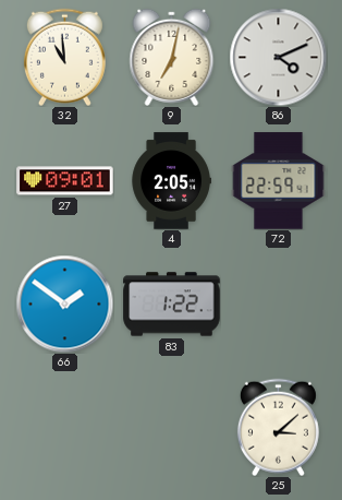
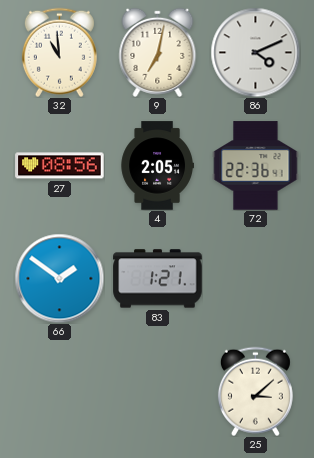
27: 09:01 -> 08:56 (60, 166)
72: 22:59 -> 22:36 (256, 166)
83: 1:22 -> 1:21 (158, 279)
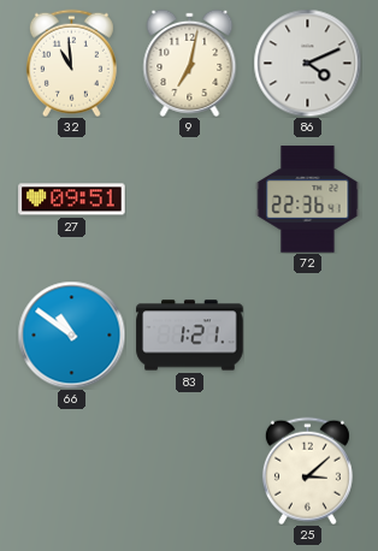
27: 08:56 -> 09:51 (72, 200)
4: 2:05 -> none (157, 166)
66: 1:51 -> 10:51 (71, 334)
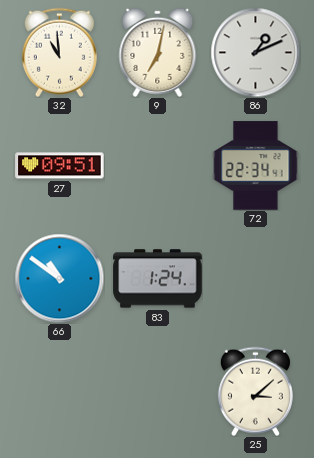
86: 4:11 -> 1:11 (255, 52)
72: 22:36 -> 22:34 (256, 166)
83: 1:21 -> 1:24 (158, 279)
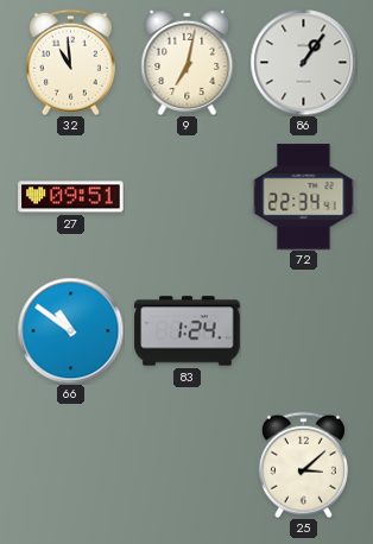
86: 1:11 -> 1:06 (303, 62)
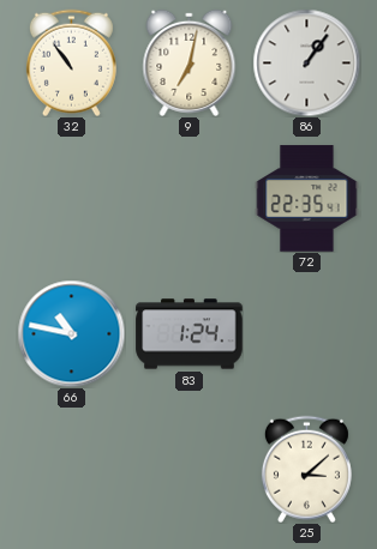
32: 10:59 -> 10:54 (71, 62)
27: 09:51 -> none (71, 197)
72: 22:34 -> 22:35 (307, 199)
66: 10:51 -> 10:47 (71, 333)
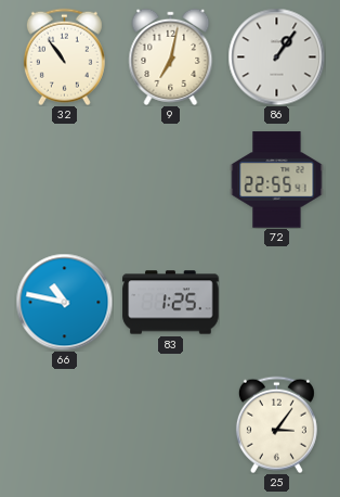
72: 22:35 -> 22:55 (277, 180)
83: 1:24 -> 1:25 (171, 303)
25: 3:08 -> 3:06 (276, 424)
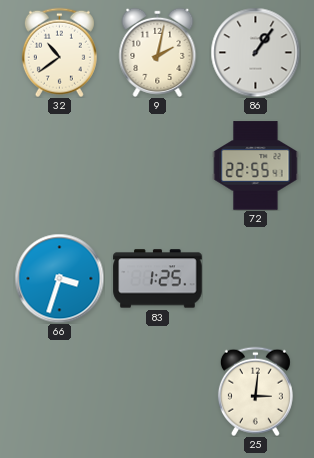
32: 10:54 -> 10:39 (59, 52)
9: 7:02 -> 2:02 (158, 52)
66: 10:47 -> 3:33 (59, 278)
25: 3:06 -> 3:01 (255, 391)
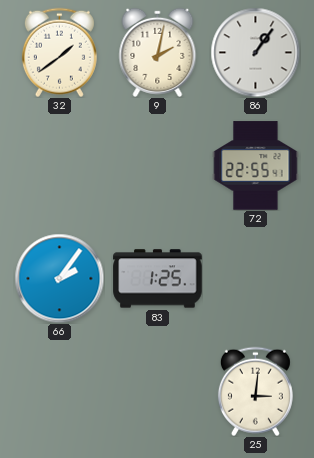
32: 10:39 -> 1:39 (59, 52)
66: 3:33 -> 2:06 (59, 278)
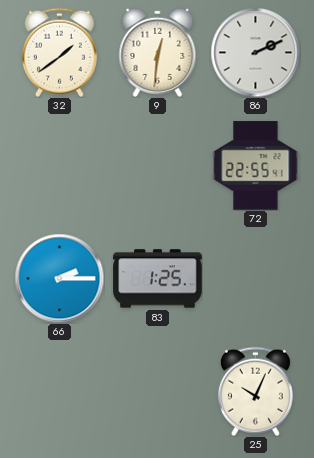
9: 2:02 -> 12:31 (158, 52)
86: 1:06 -> 2:11 (255, 52)
66: 2:06 -> 2:15 (59, 278)
25: 3:01 -> 10:04 (255, 391)
